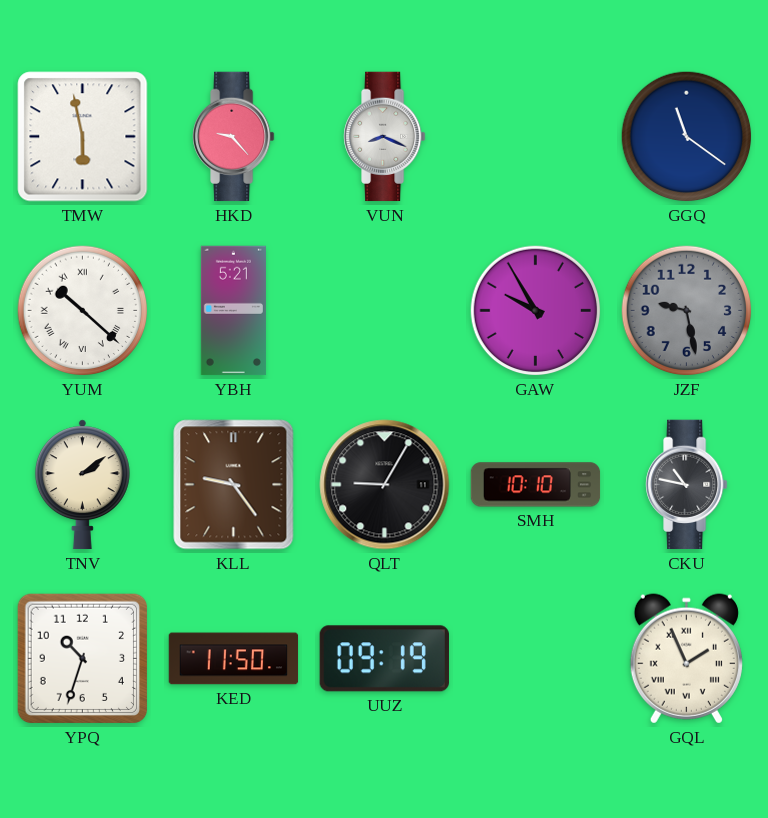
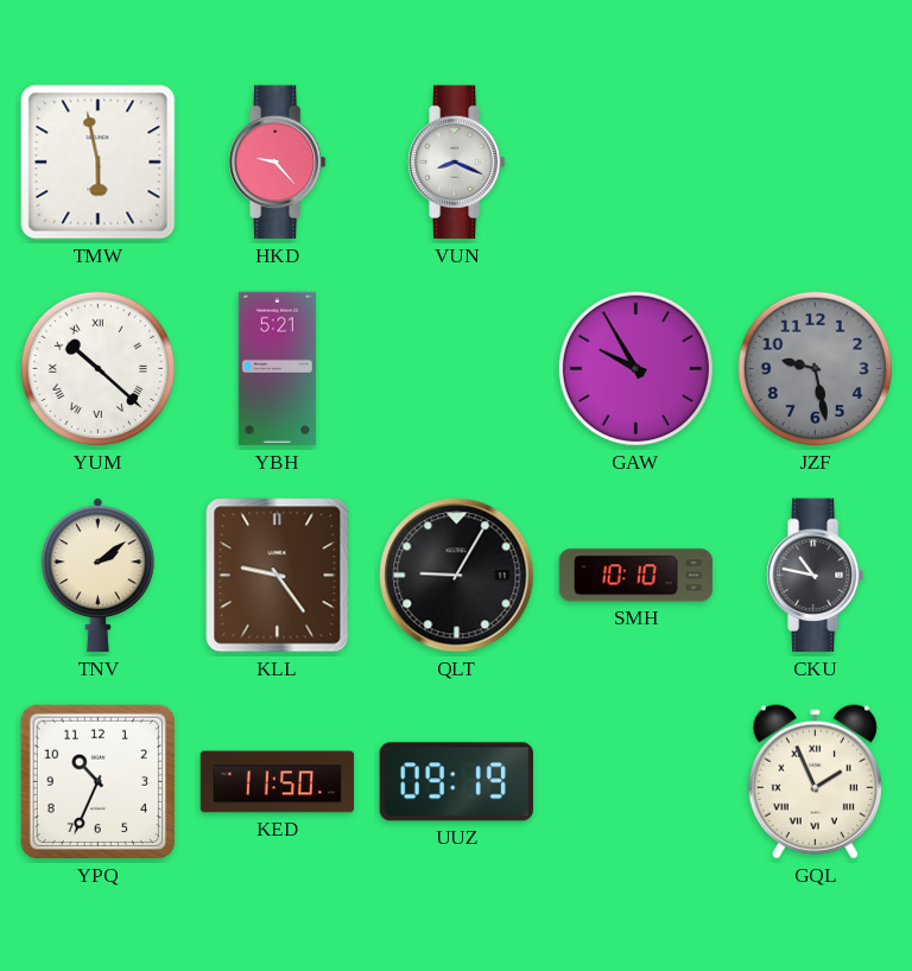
GGQ: 11:21 -> none (687, 137)
YPQ: 10:33 -> 10:34 (99, 782)
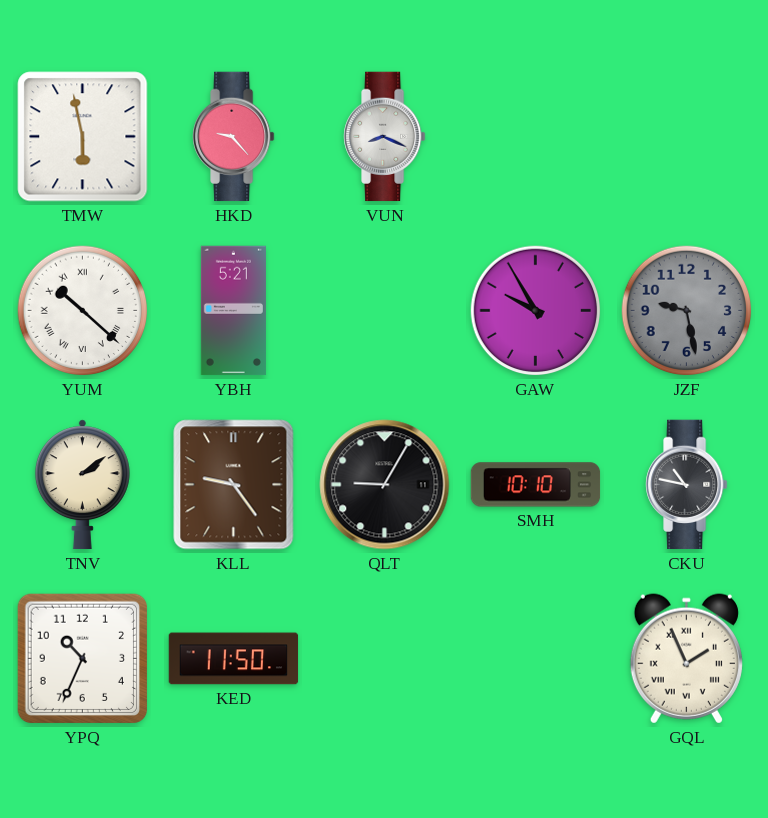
UUZ: 09:19 -> none (456, 782)
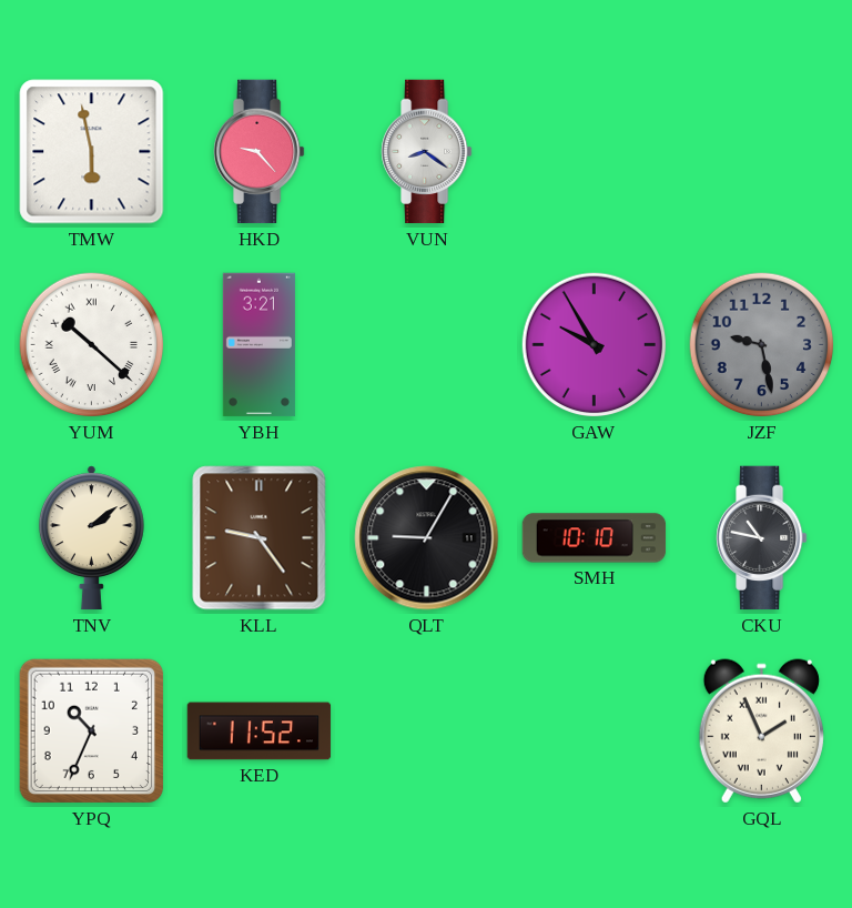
VUN: 8:19 -> 8:21 (427, 152)
YBH: 5:21 -> 3:21 (258, 345)
KED: 11:50 -> 11:52 (260, 732)
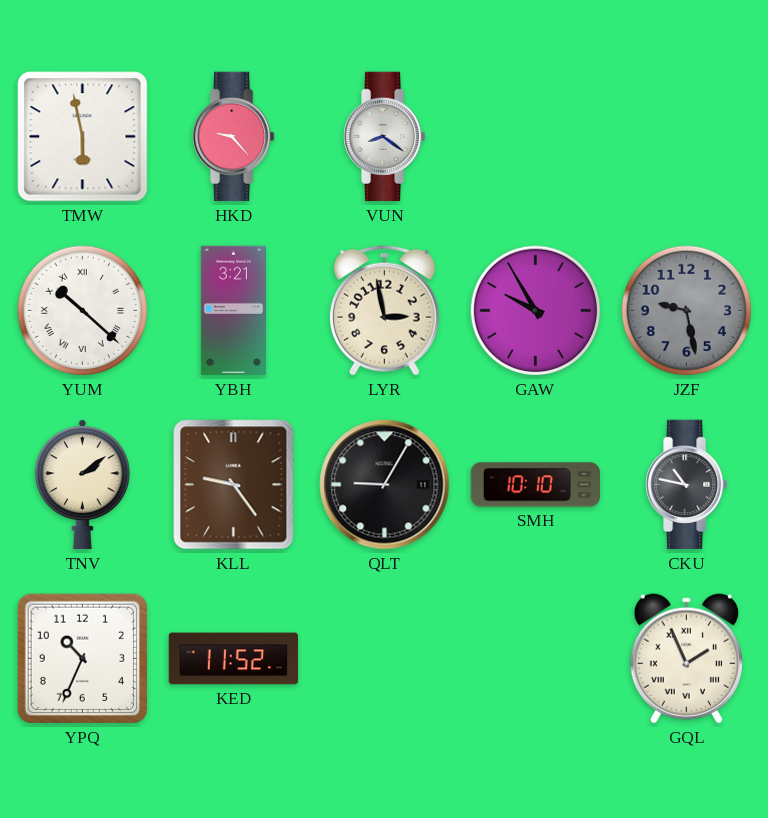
LYR: none -> 2:58 (384, 310)
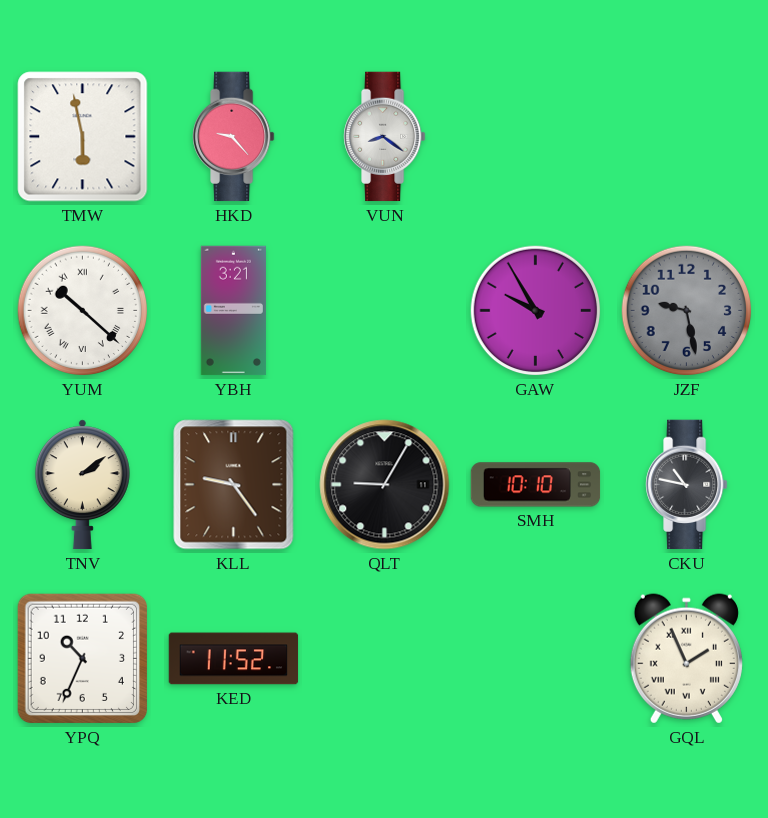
LYR: 2:58 -> none (384, 310)
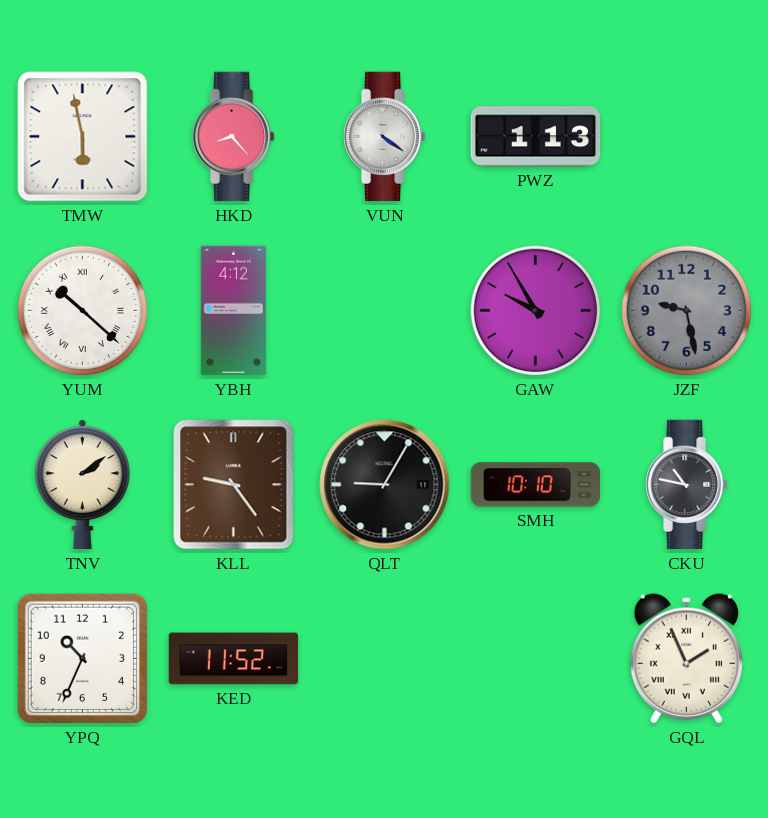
HKD: 9:23 -> 8:23 (234, 137)
VUN: 8:21 -> 4:21 (385, 137)
PWZ: none -> 1:13 (535, 137)
YBH: 3:21 -> 4:12 (233, 311)
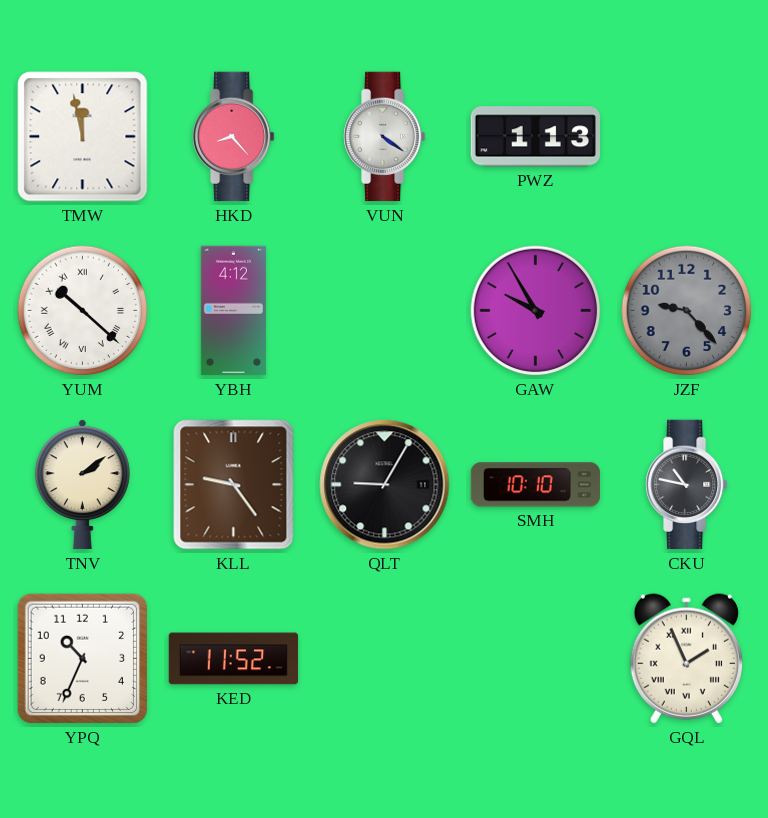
TMW: 5:58 -> 11:58 (83, 137)
JZF: 9:28 -> 9:23 (687, 311)
